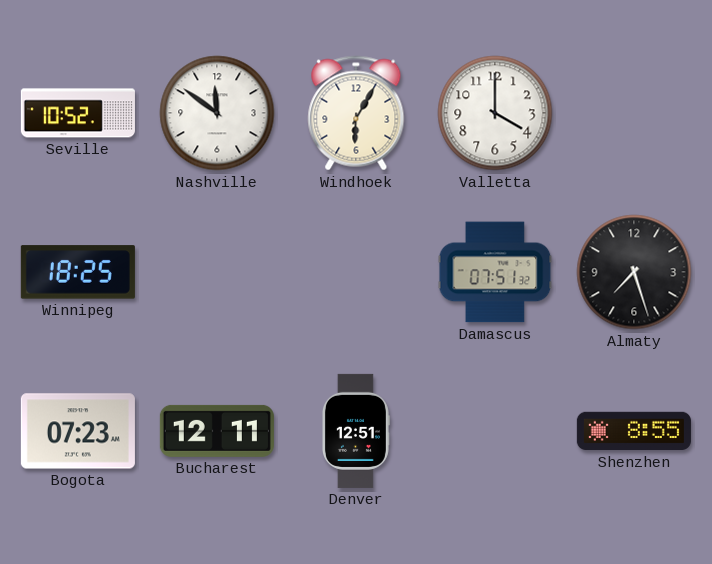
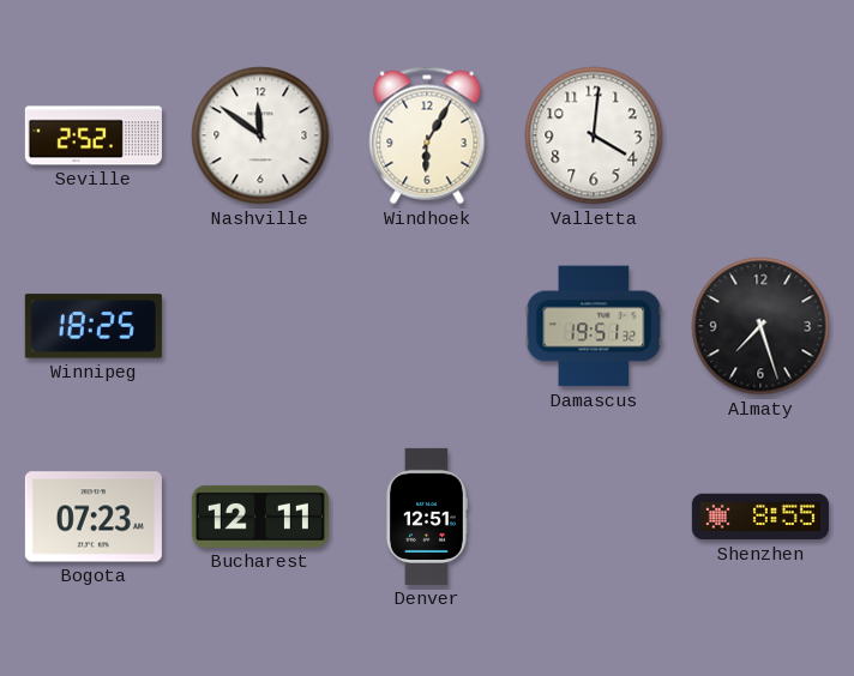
Seville: 10:52 -> 2:52 (94, 135)
Valletta: 4:00 -> 4:01 (594, 135)
Damascus: 07:51 -> 19:51 (594, 326)
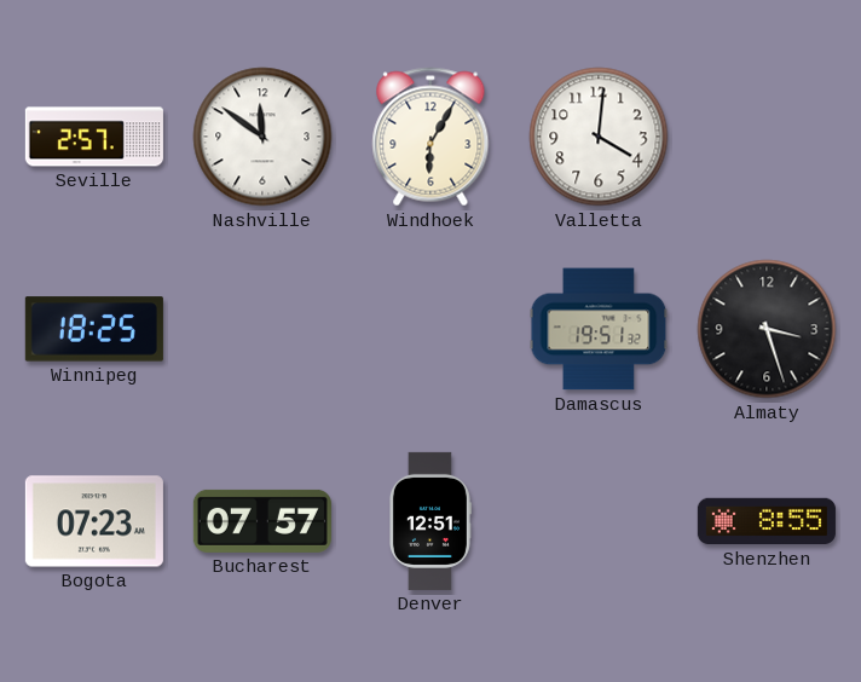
Seville: 2:52 -> 2:57 (94, 137)
Almaty: 7:27 -> 3:27 (767, 329)
Bucharest: 12:11 -> 07:57 (262, 521)
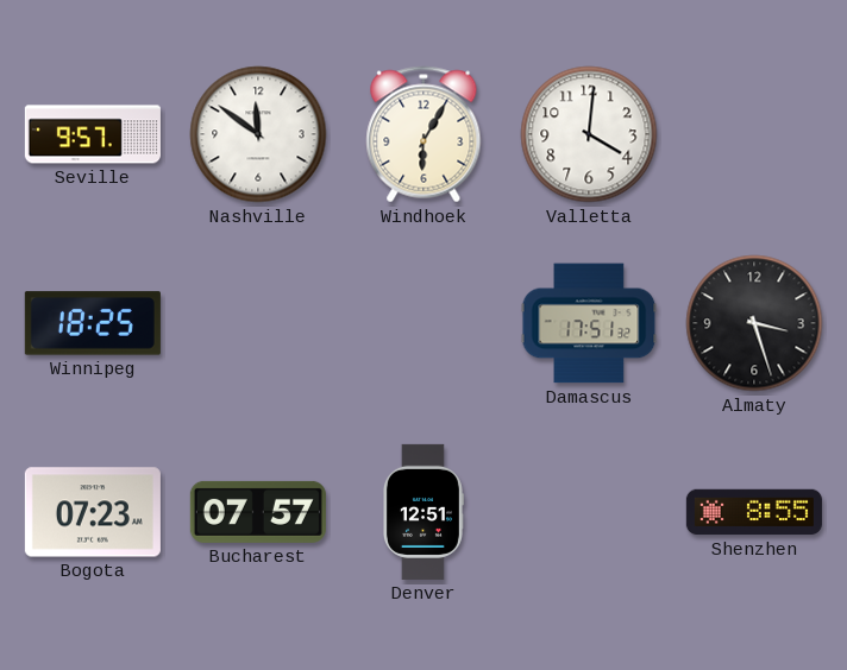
Seville: 2:57 -> 9:57 (93, 134)
Damascus: 19:51 -> 17:51 (589, 323)
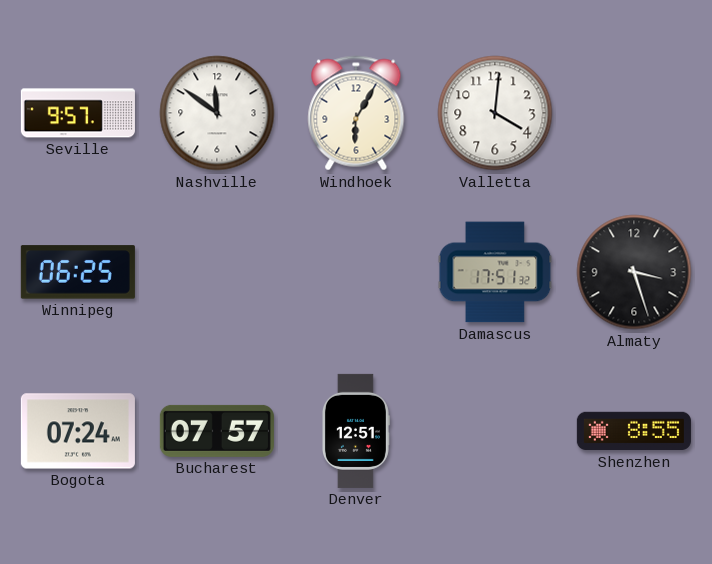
Winnipeg: 18:25 -> 06:25 (78, 272)
Bogota: 07:23 -> 07:24 (78, 431)
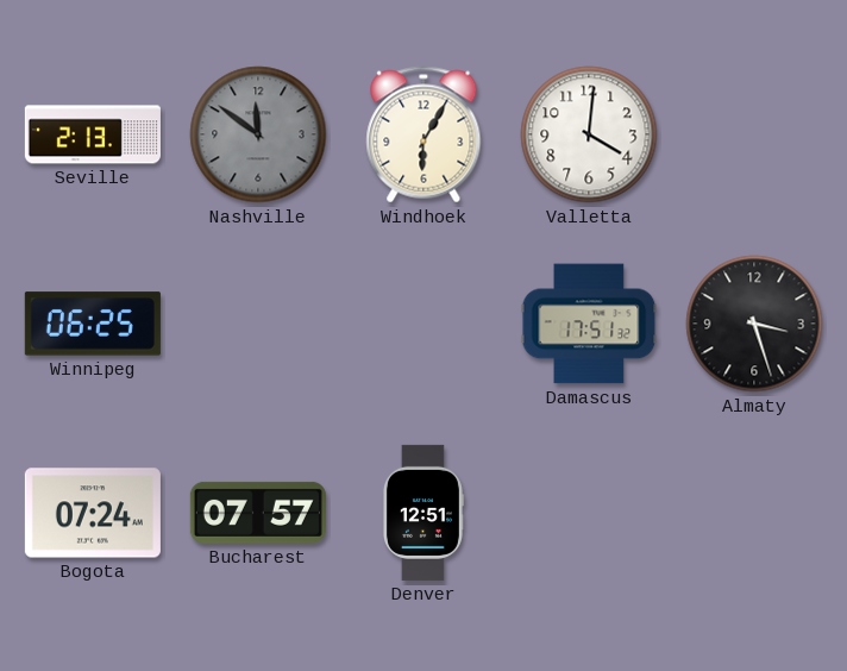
Seville: 9:57 -> 2:13 (93, 134)
Nashville dial: white -> grey (258, 134)
Shenzhen: 8:55 -> none (634, 431)
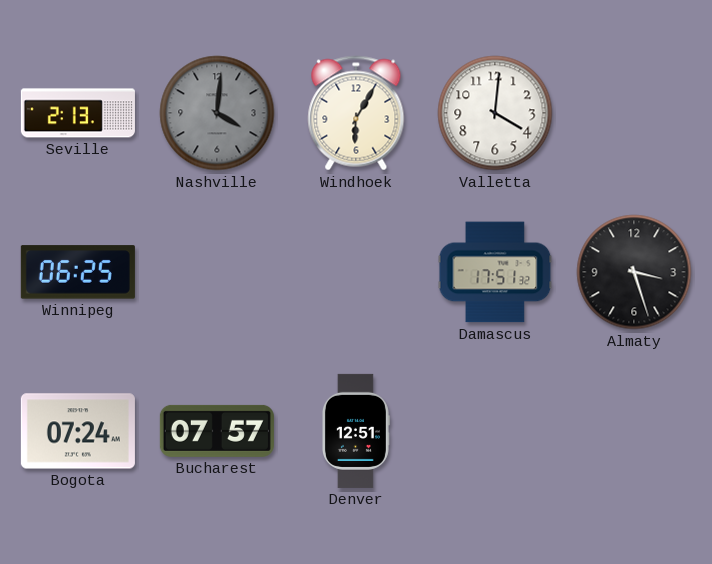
Nashville: 11:51 -> 4:01 (217, 113)
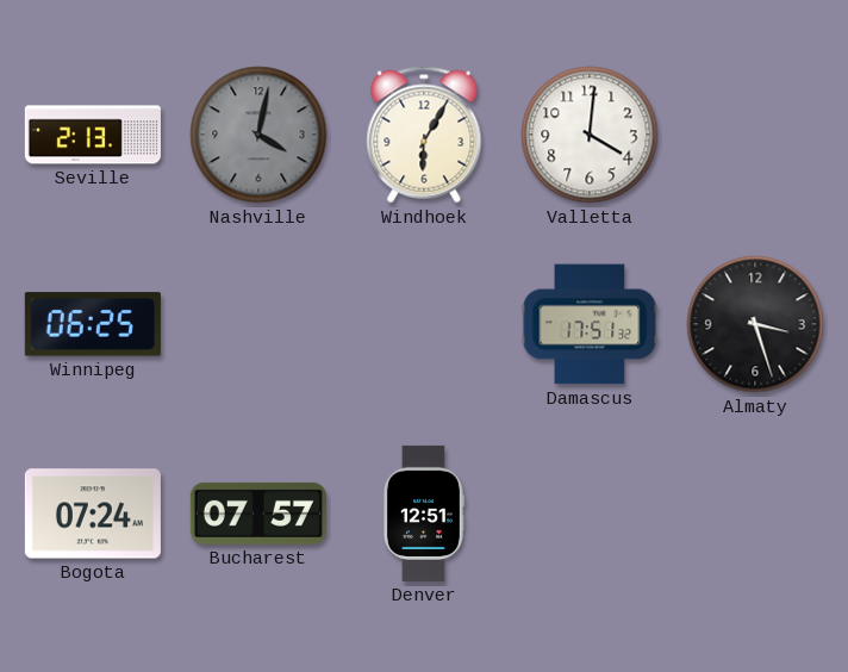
Nashville: 4:01 -> 4:02 (258, 135)
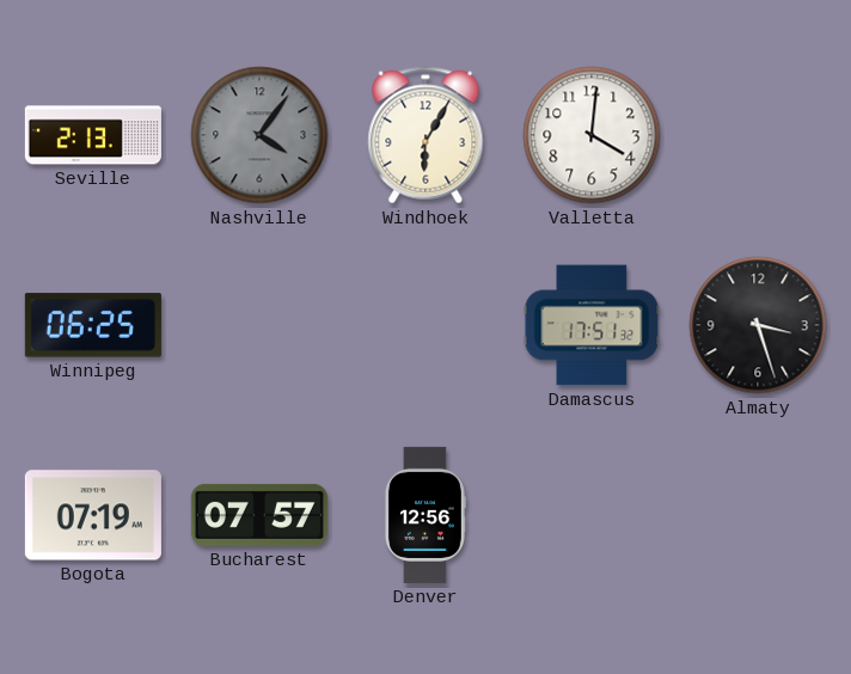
Nashville: 4:02 -> 4:06 (259, 135)
Bogota: 07:24 -> 07:19 (93, 515)
Denver: 12:51 -> 12:56 (424, 515)
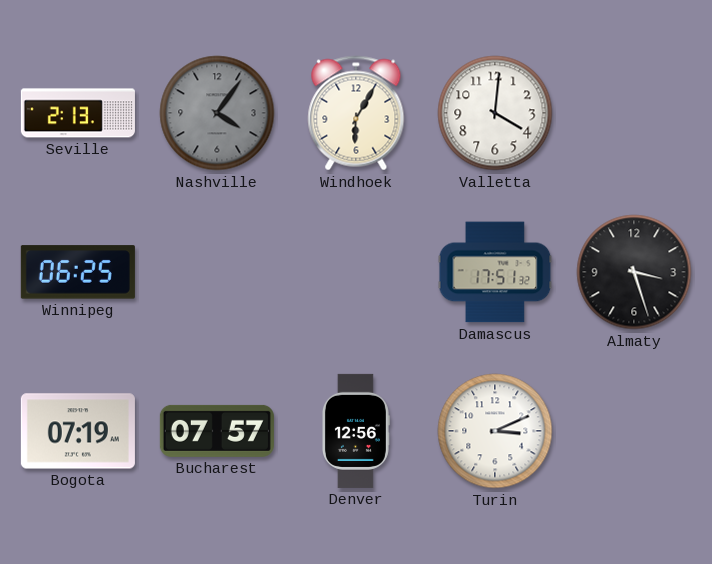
Turin: none -> 3:11 (495, 431)
